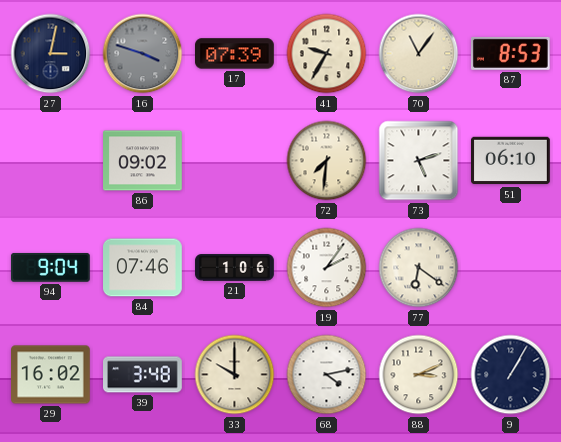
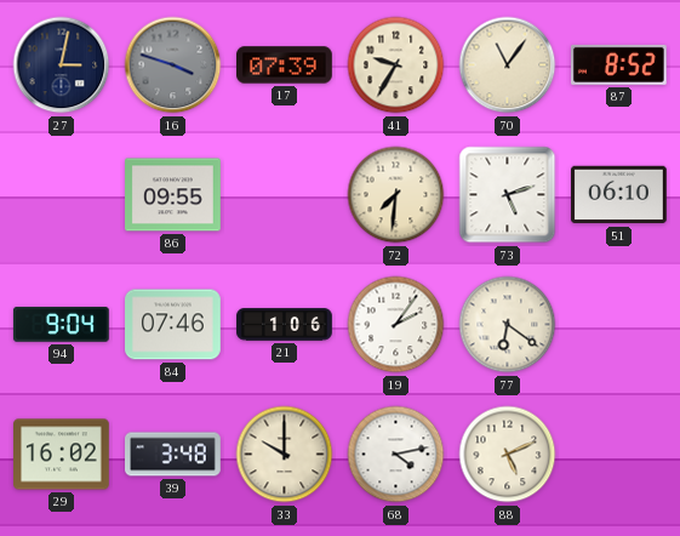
87: 8:53 -> 8:52 (618, 64)
86: 09:02 -> 09:55 (173, 195)
88: 3:11 -> 5:11 (508, 455)
9: 1:05 -> none (511, 375)
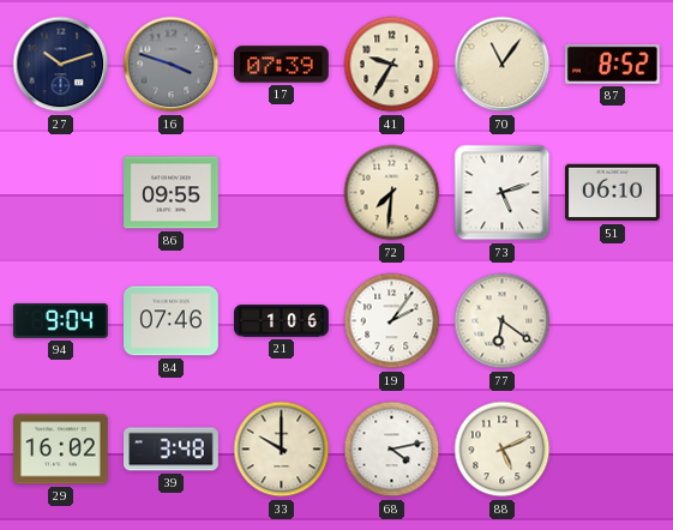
27: 3:02 -> 10:12 (61, 65)
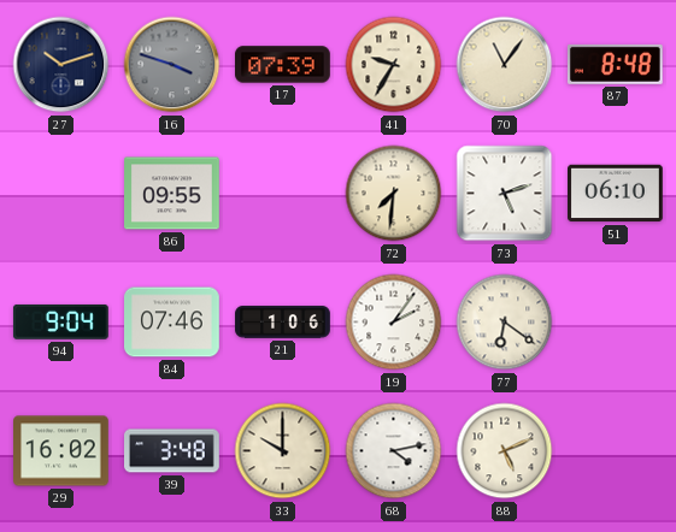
87: 8:52 -> 8:48 (615, 64)
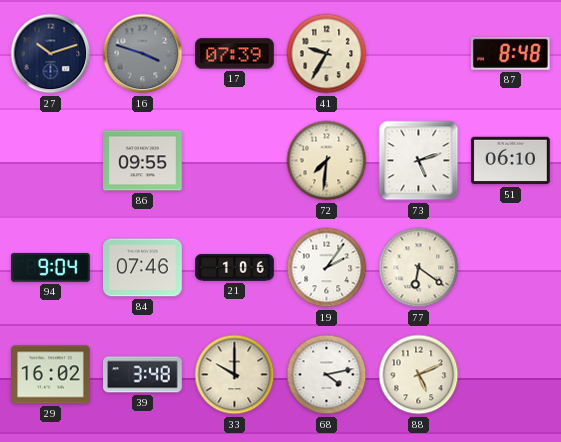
70: 11:06 -> none (505, 65)
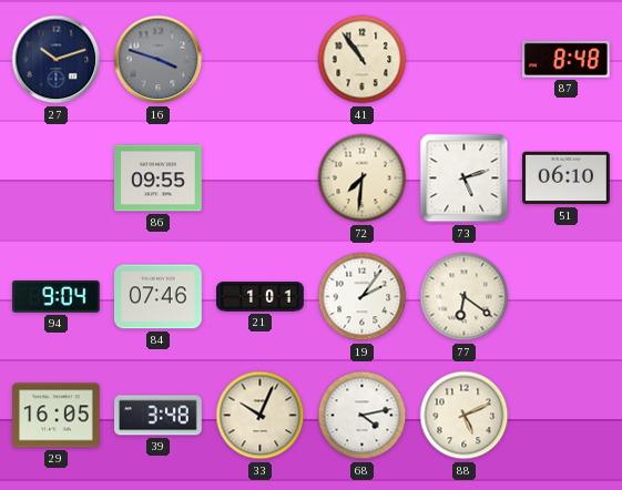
17: 07:39 -> none (235, 54)
41: 9:35 -> 10:54 (363, 60)
21: 1:06 -> 1:01 (261, 297)
29: 16:02 -> 16:05 (57, 416)
33: 10:00 -> 10:04 (261, 416)
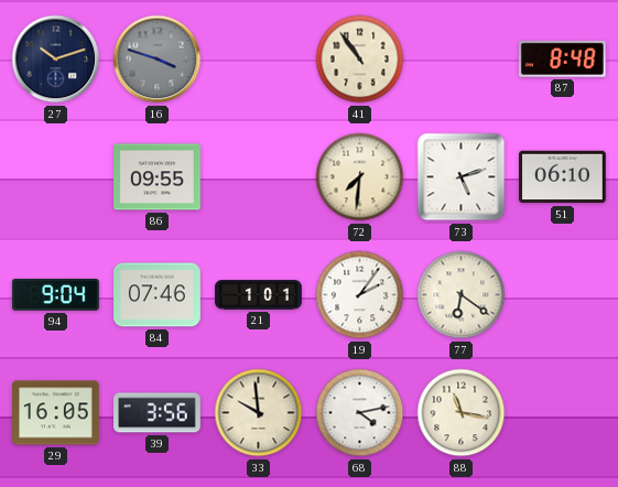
39: 3:48 -> 3:56 (158, 413)
33: 10:04 -> 9:59 (259, 413)
88: 5:11 -> 11:17 (462, 413)
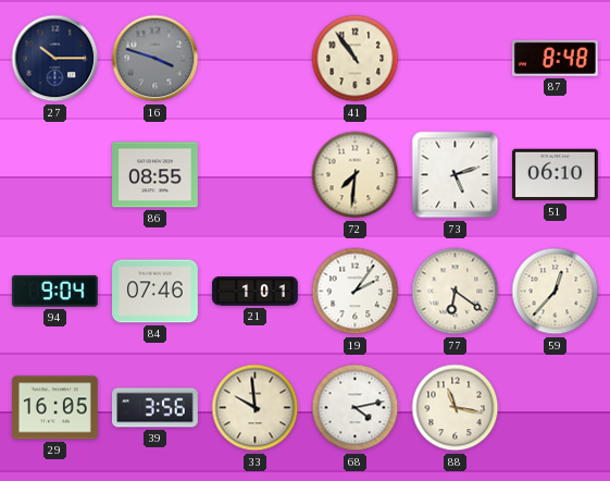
27: 10:12 -> 10:15 (55, 59)
86: 09:55 -> 08:55 (155, 175)
59: none -> 12:37 (556, 292)
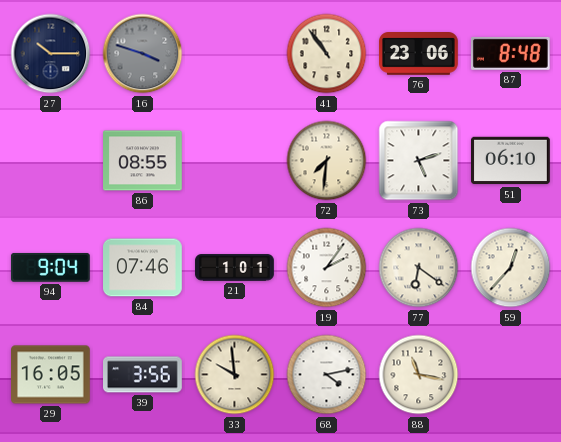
76: none -> 23:06 (419, 54)
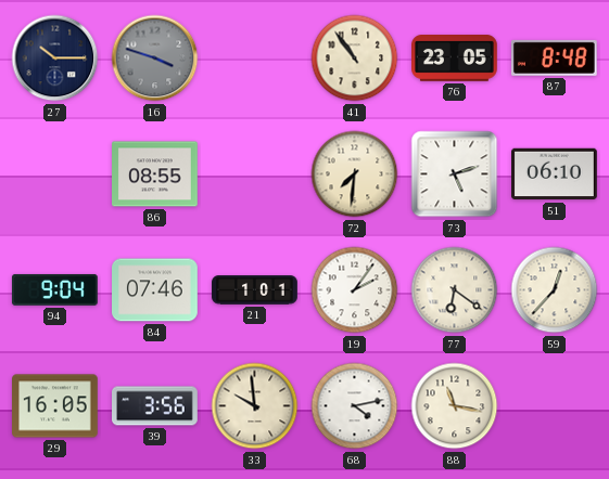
76: 23:06 -> 23:05 (455, 59)
